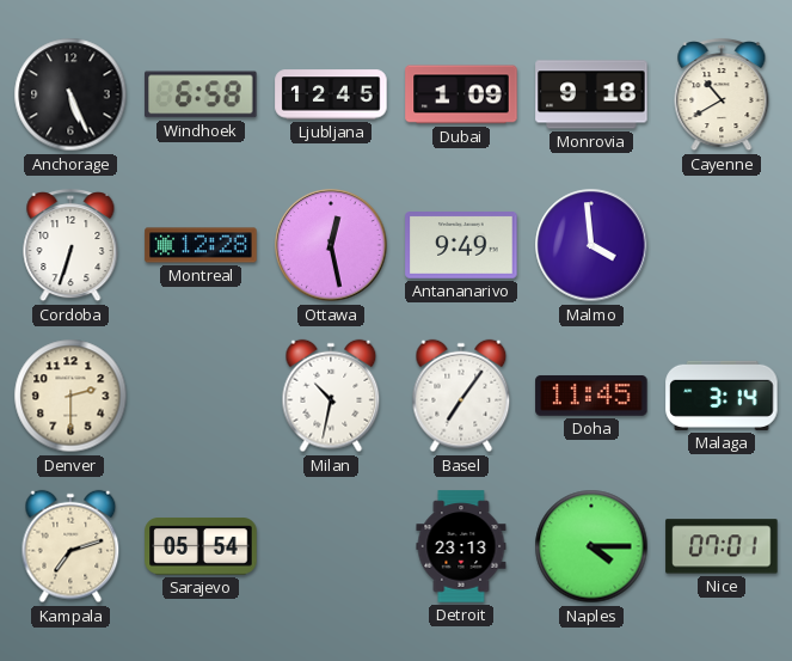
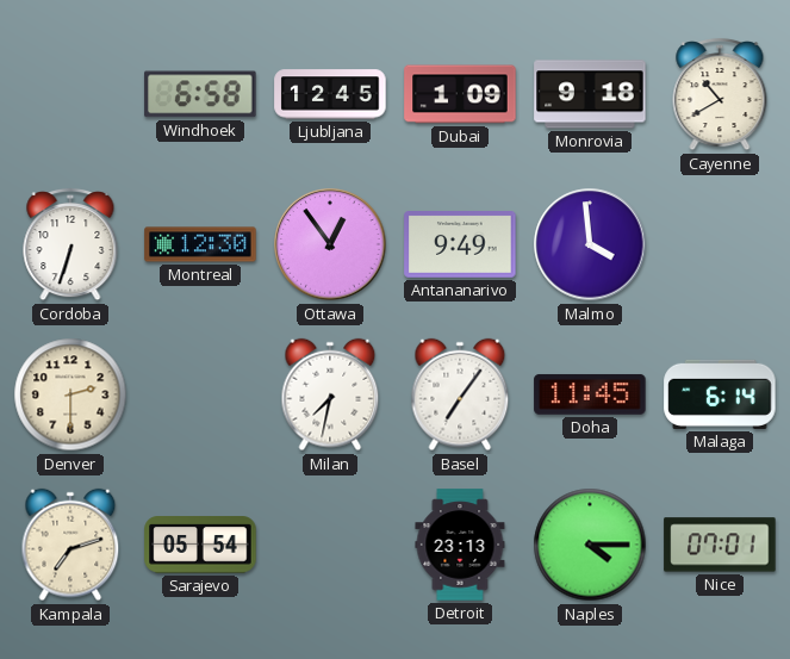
Anchorage: 5:26 -> none (70, 94)
Montreal: 12:28 -> 12:30 (200, 244)
Ottawa: 12:28 -> 12:54 (330, 244)
Milan: 10:32 -> 7:32 (330, 394)
Malaga: 3:14 -> 6:14 (720, 394)
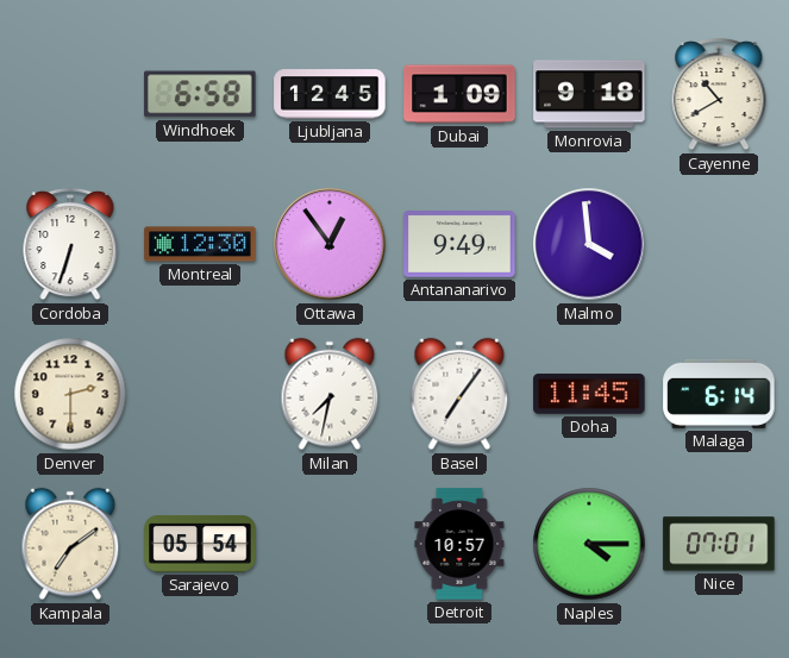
Kampala: 7:12 -> 7:09 (70, 544)
Detroit: 23:13 -> 10:57 (459, 544)
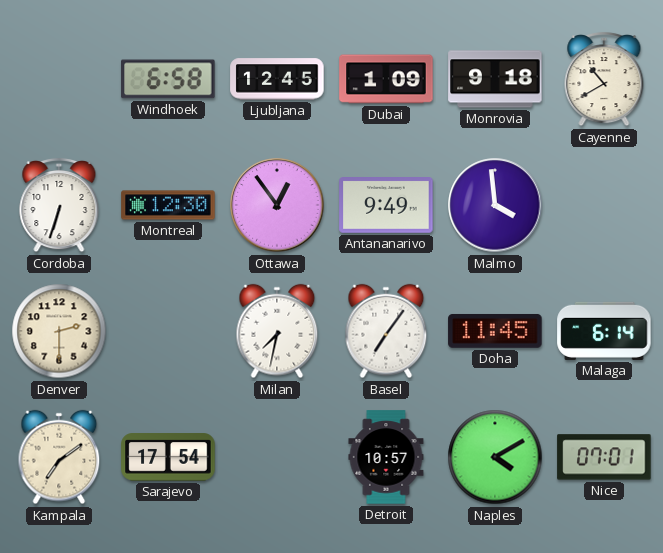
Sarajevo: 05:54 -> 17:54 (168, 457)
Naples: 4:15 -> 4:10 (495, 457)
